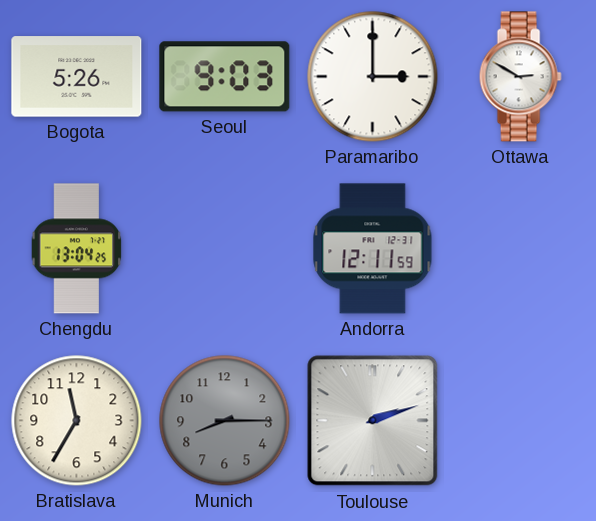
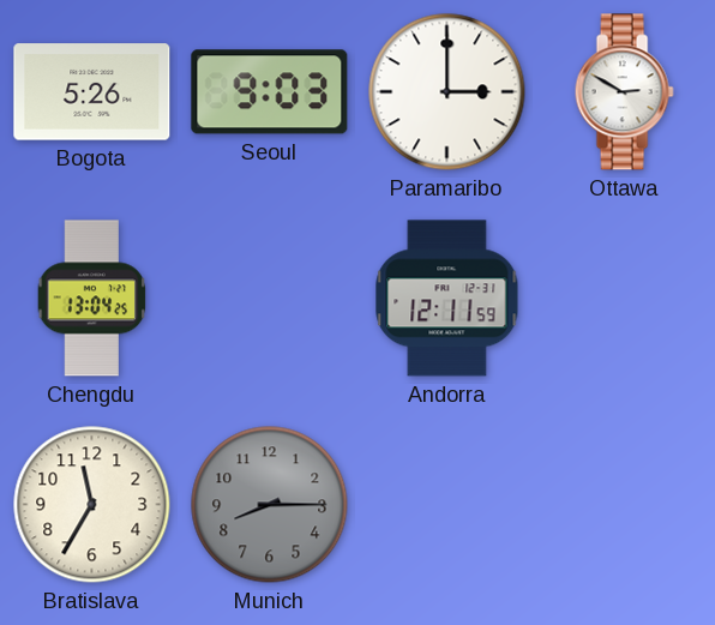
Toulouse: 2:12 -> none (373, 421)
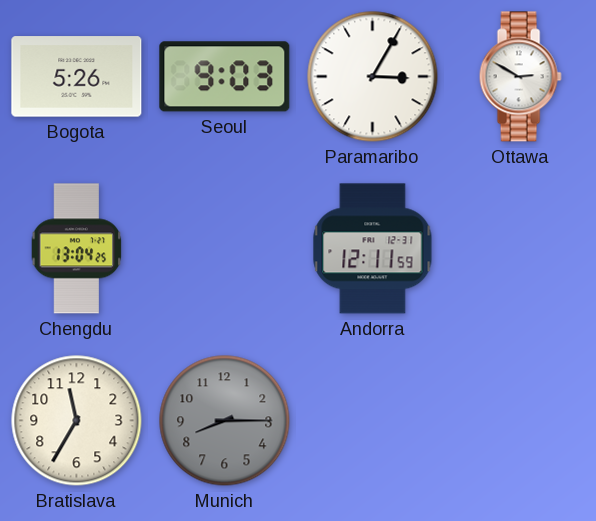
Paramaribo: 3:00 -> 3:05 (373, 77)
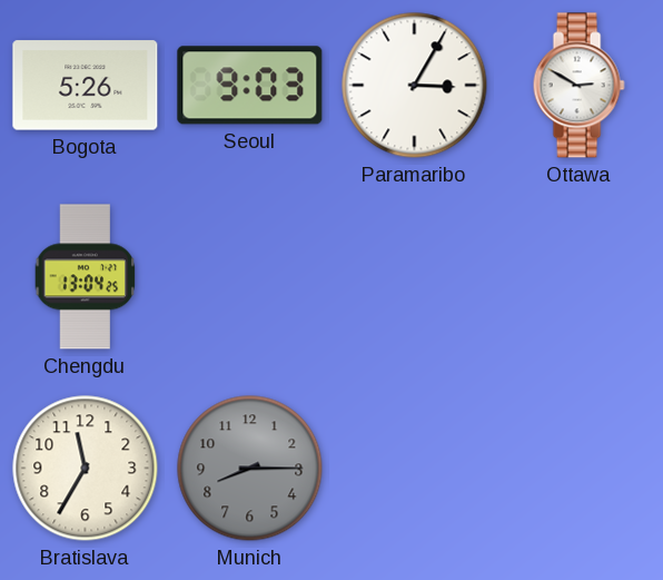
Andorra: 12:11 -> none (373, 249)
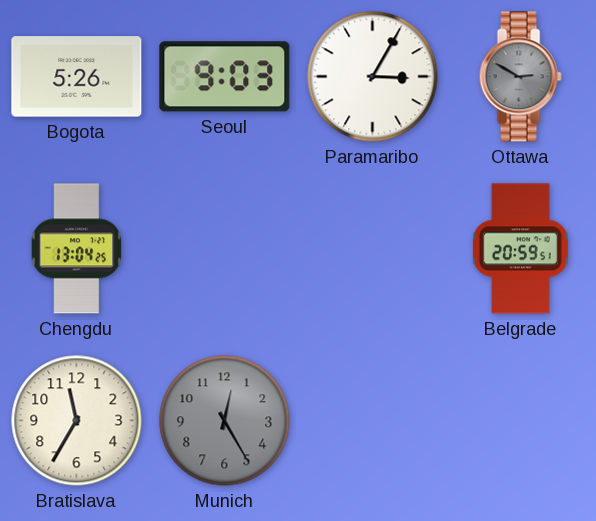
Ottawa dial: white -> grey (520, 77)
Belgrade: none -> 20:59 (520, 249)
Munich: 8:15 -> 12:25 (225, 421)
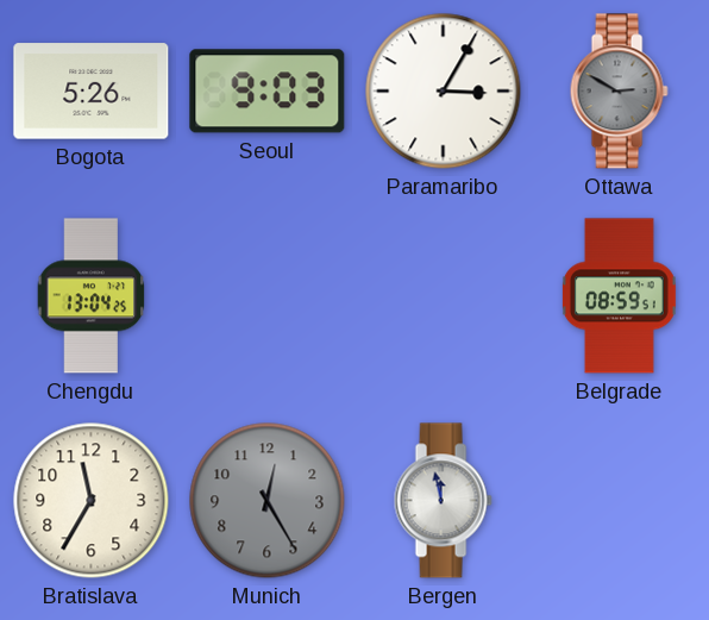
Belgrade: 20:59 -> 08:59 (619, 296)
Bergen: none -> 11:58 (443, 501)
